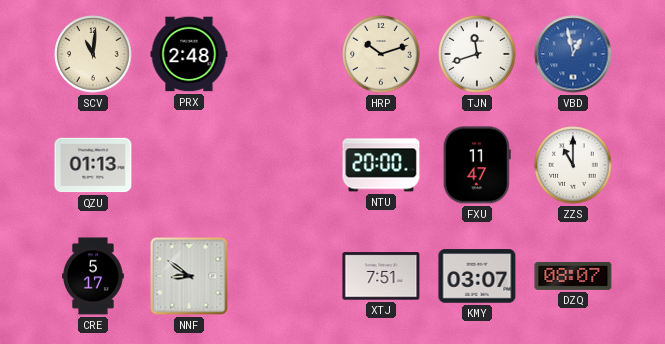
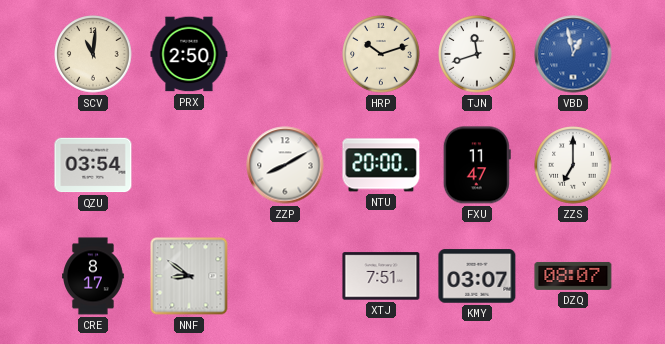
PRX: 2:48 -> 2:50 (189, 54)
QZU: 01:13 -> 03:54 (93, 165)
ZZP: none -> 8:10 (285, 165)
ZZS: 11:00 -> 7:00 (573, 165)
CRE: 5:17 -> 8:17 (94, 276)
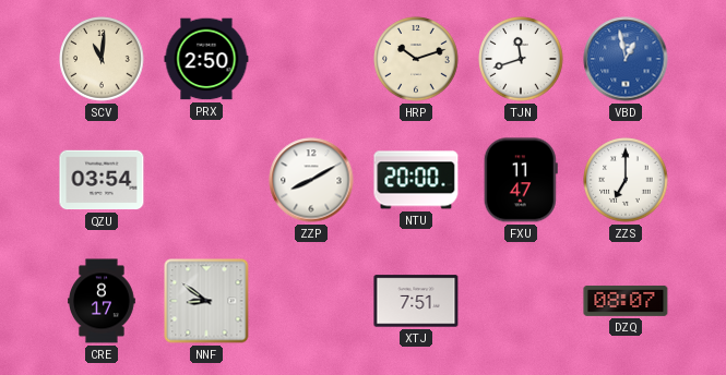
KMY: 03:07 -> none (477, 276)
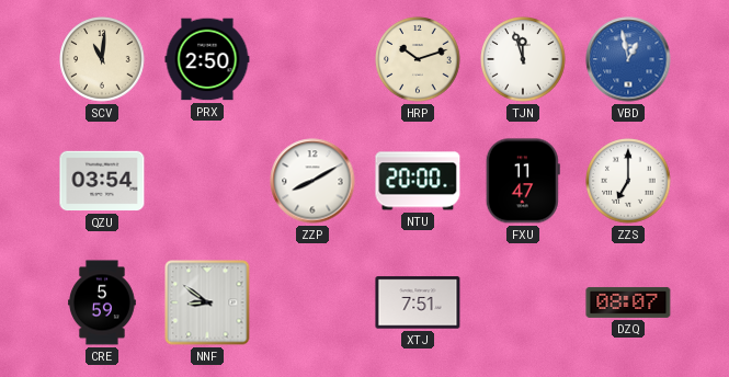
TJN: 11:42 -> 11:57 (523, 59)
CRE: 8:17 -> 5:59 (103, 302)
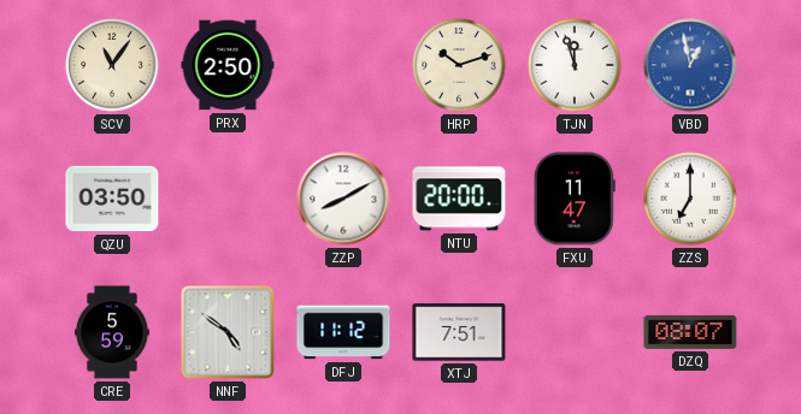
SCV: 11:01 -> 11:06 (112, 65)
QZU: 03:54 -> 03:50 (112, 199)
NNF: 8:51 -> 4:51 (228, 332)
DFJ: none -> 11:12 (343, 332)
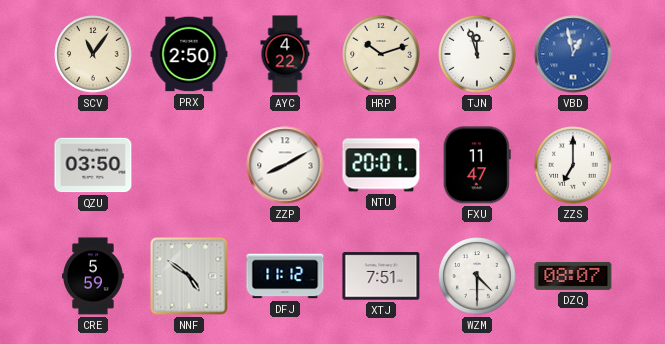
AYC: none -> 4:22 (285, 54)
NTU: 20:00 -> 20:01 (381, 165)
WZM: none -> 4:30 (477, 276)
